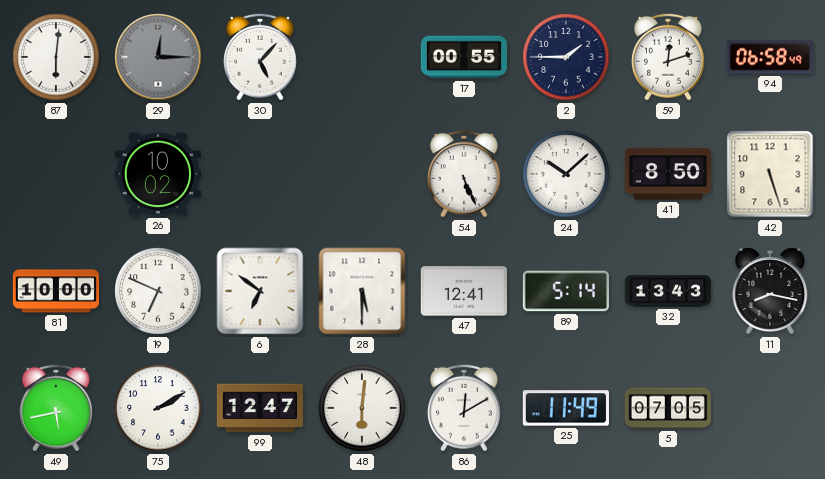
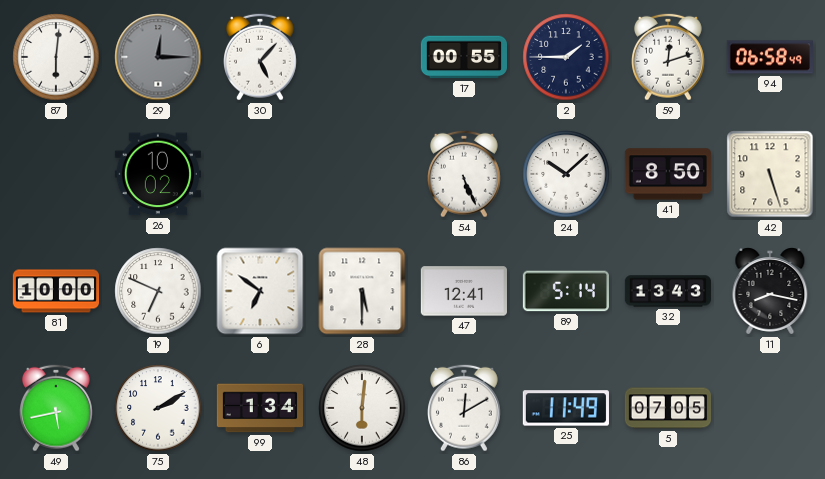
99: 12:47 -> 1:34 (259, 408)
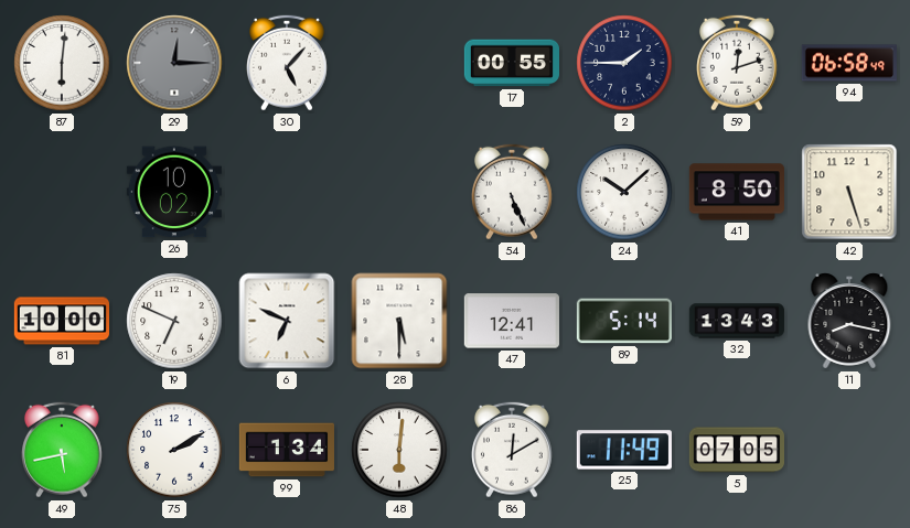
6: 6:51 -> 6:49 (287, 321)
